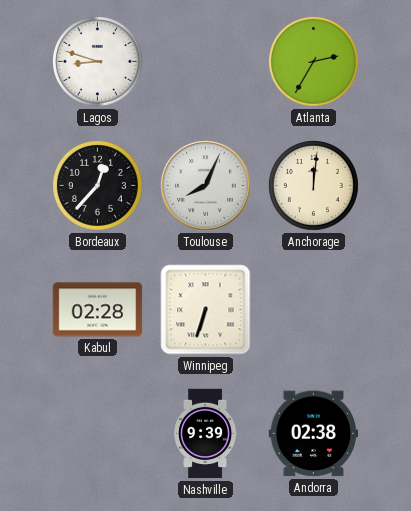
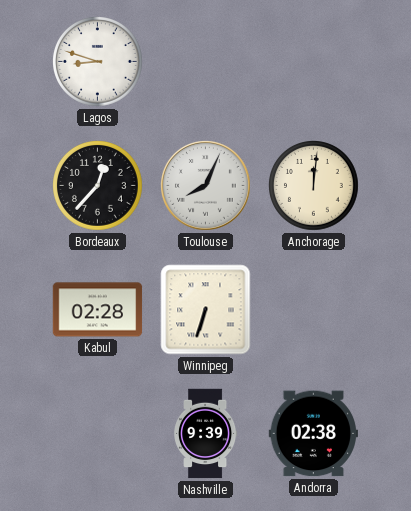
Atlanta: 2:35 -> none (314, 62)
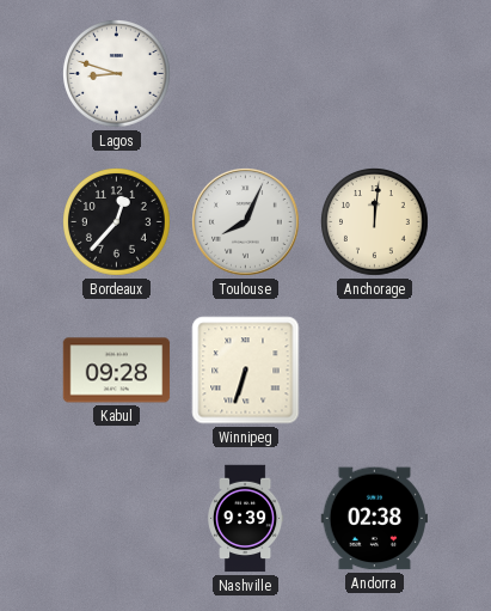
Kabul: 02:28 -> 09:28 (117, 371)
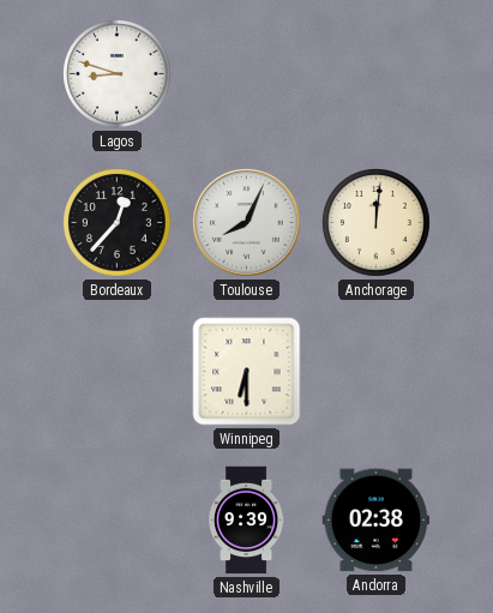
Kabul: 09:28 -> none (117, 371)
Winnipeg: 6:33 -> 6:30 (247, 372)
